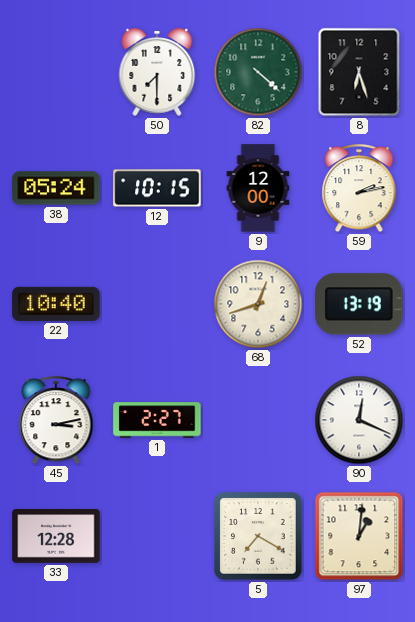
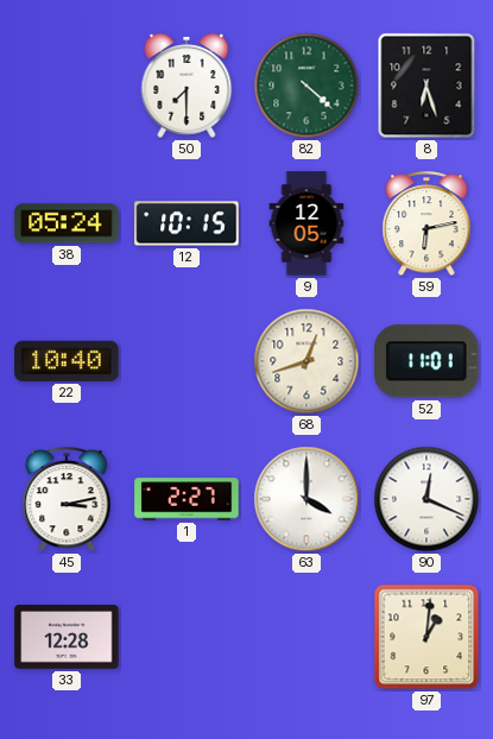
9: 12:00 -> 12:05 (306, 223)
59: 2:13 -> 6:13 (426, 225)
52: 13:19 -> 11:01 (426, 361)
63: none -> 4:00 (306, 499)
5: 7:20 -> none (258, 536)
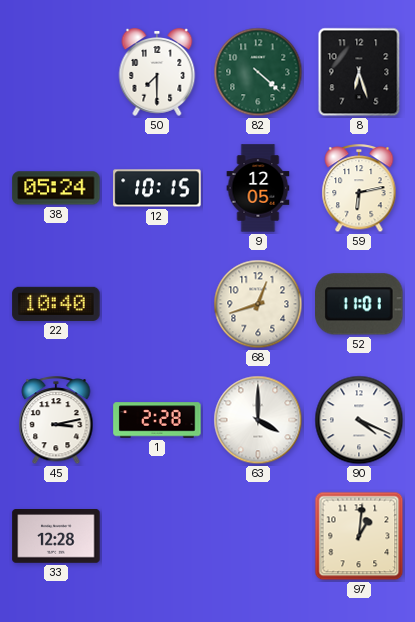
1: 2:27 -> 2:28 (157, 420)
90: 12:19 -> 4:19 (359, 420)
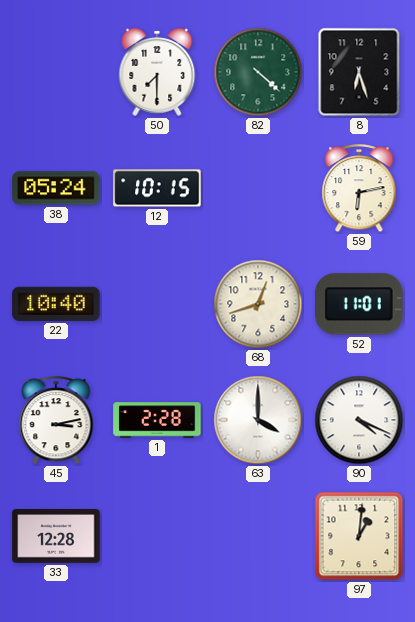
9: 12:05 -> none (258, 188)
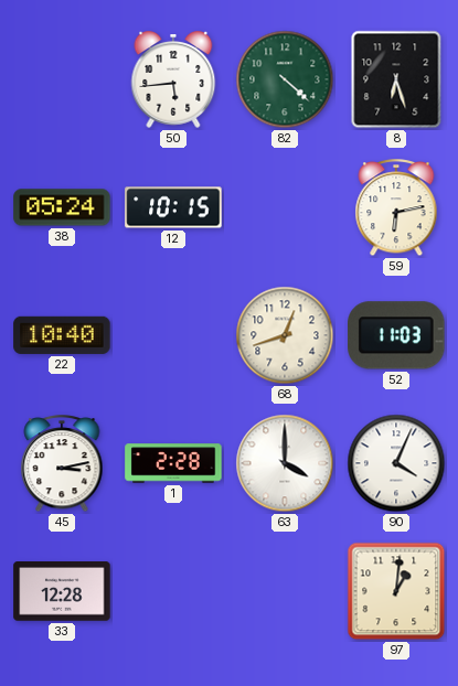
50: 7:30 -> 5:44 (173, 79)
52: 11:01 -> 11:03 (396, 335)
90: 4:19 -> 4:04 (396, 463)
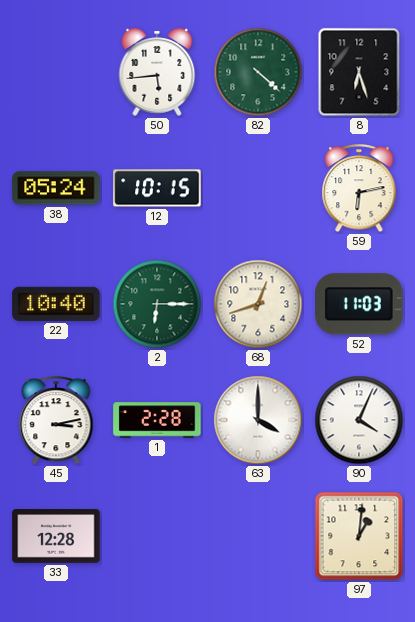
2: none -> 6:15 (157, 304)
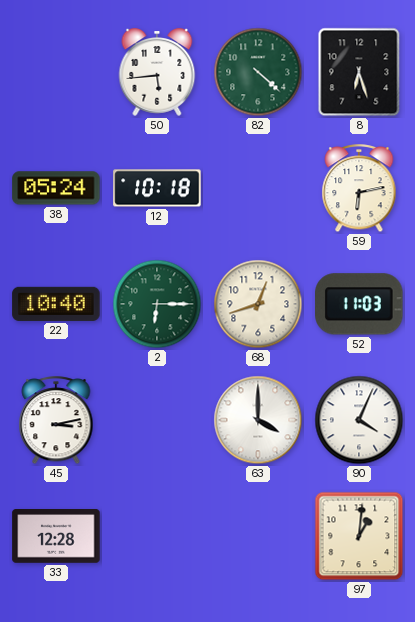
12: 10:15 -> 10:18 (157, 188)
1: 2:28 -> none (157, 420)
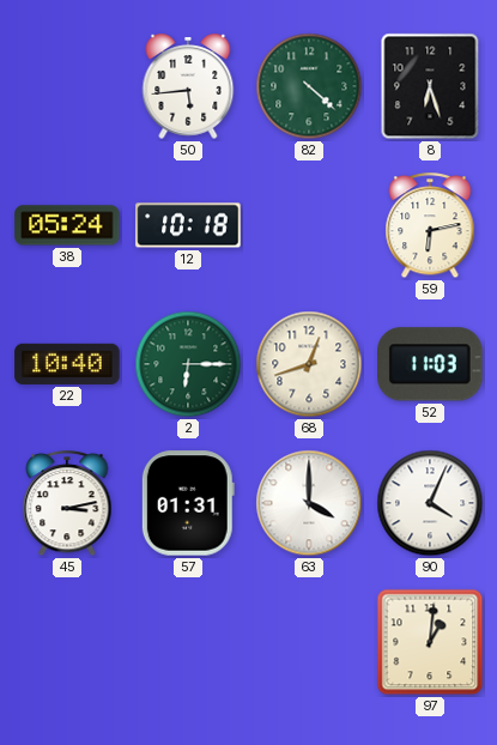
57: none -> 01:31 (188, 503)
33: 12:28 -> none (56, 537)
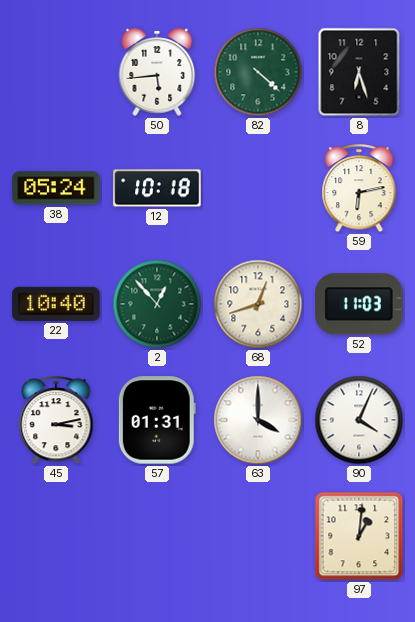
2: 6:15 -> 12:53 (157, 304)
